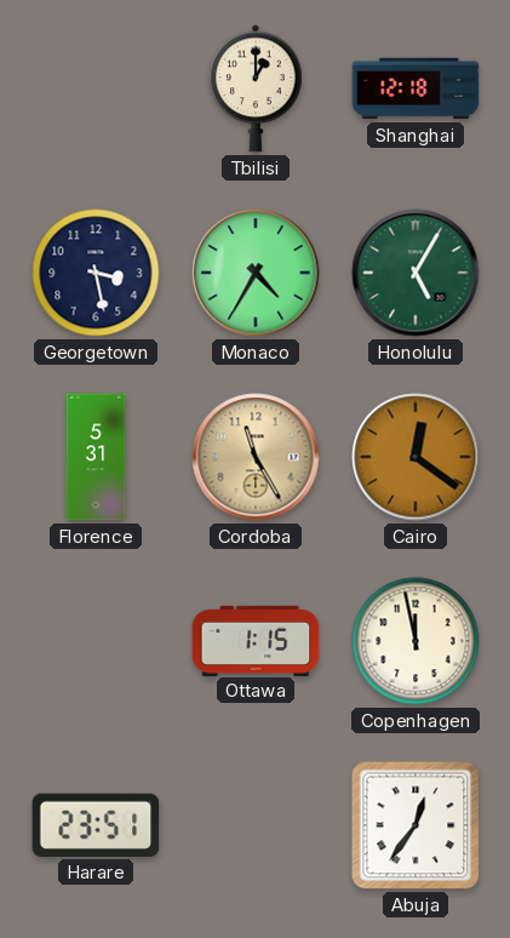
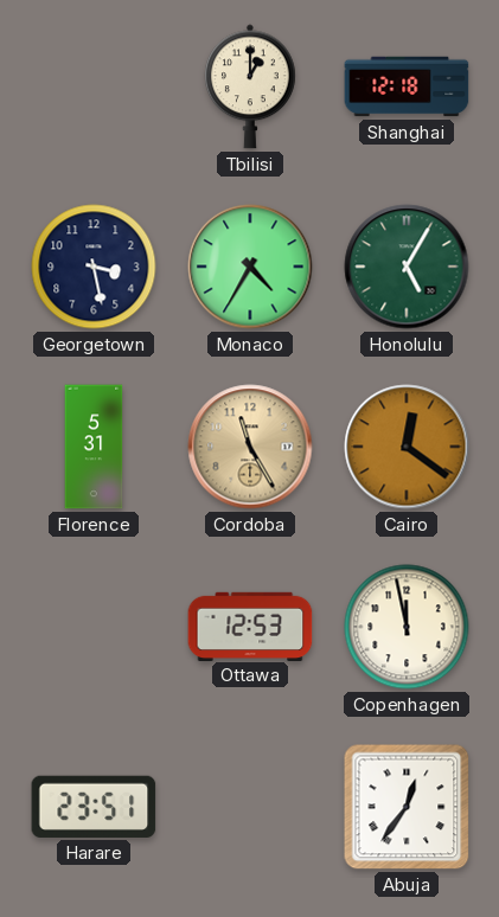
Ottawa: 1:15 -> 12:53 (250, 626)
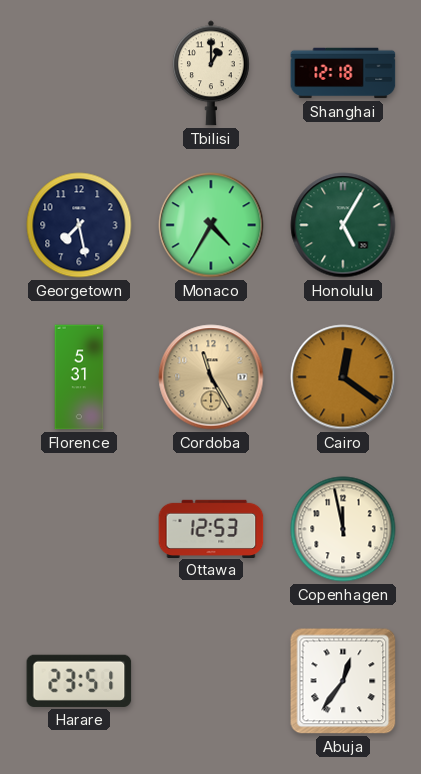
Georgetown: 3:28 -> 7:28 (79, 225)
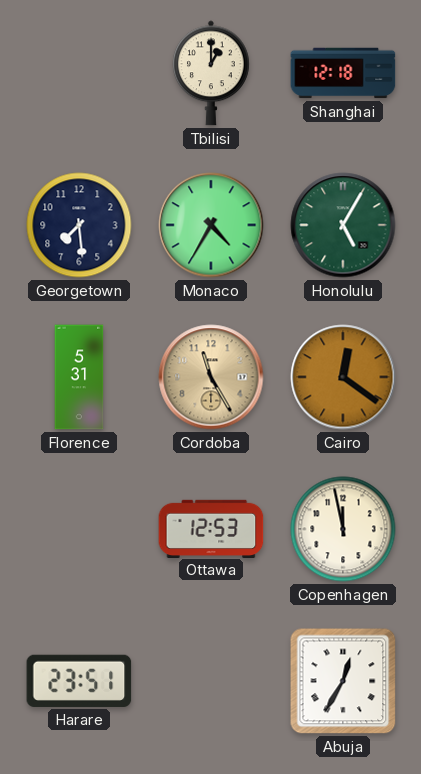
Georgetown: 7:28 -> 7:29 (79, 225)
Abuja: 12:36 -> 12:35 (343, 681)
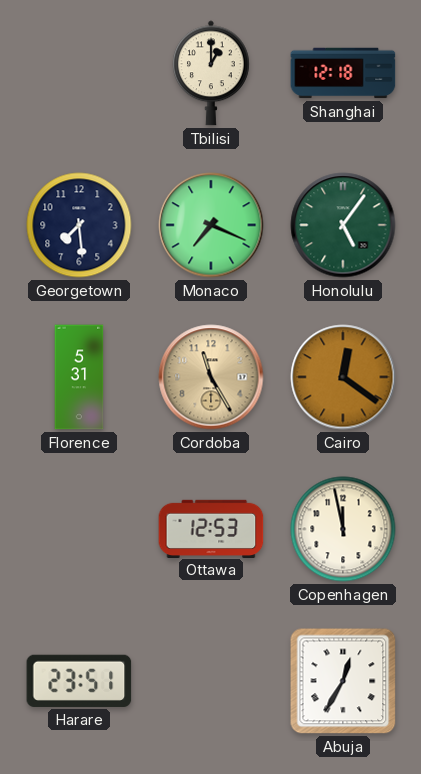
Monaco: 4:35 -> 7:19 (211, 225)
Honolulu: 5:05 -> 5:06 (343, 225)
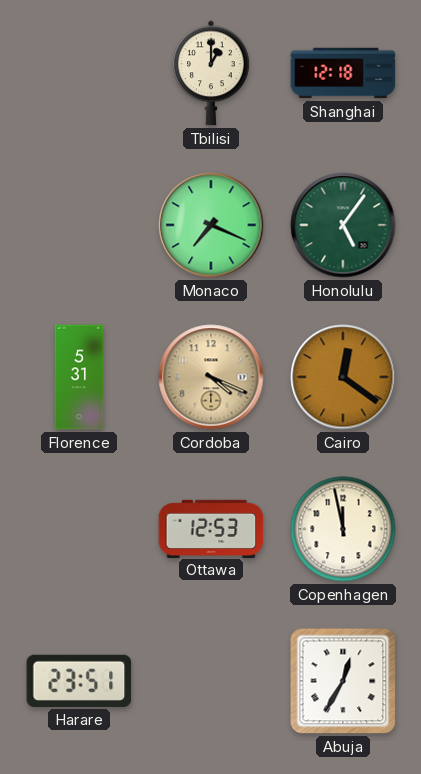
Georgetown: 7:29 -> none (79, 225)
Cordoba: 11:25 -> 4:19 (211, 377)
